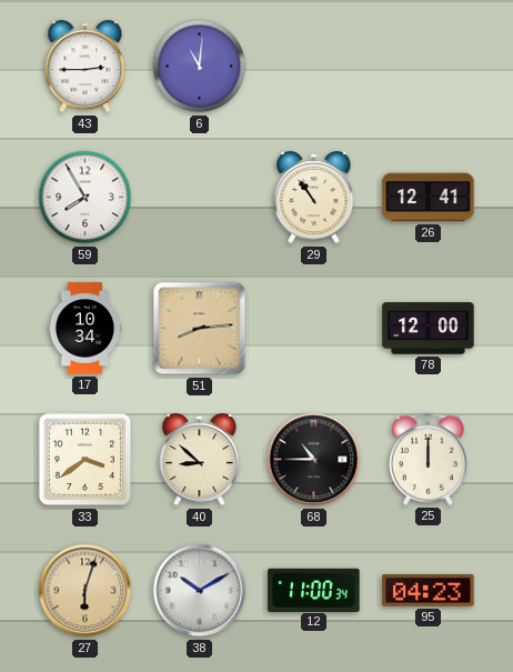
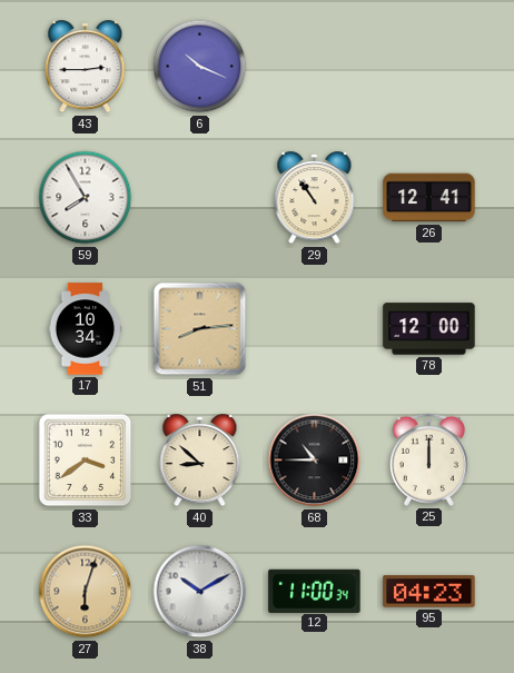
6: 11:01 -> 10:19 (200, 67)
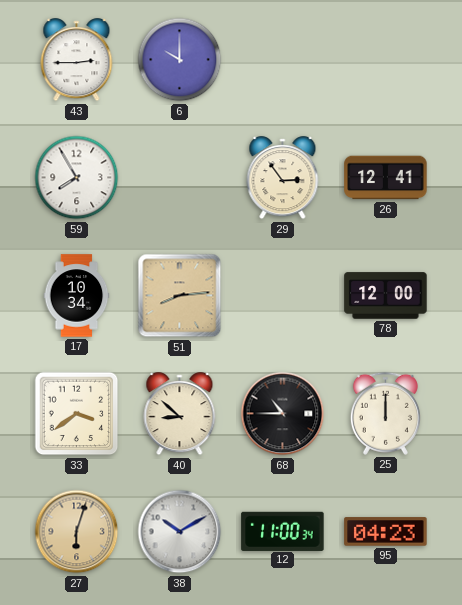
6: 10:19 -> 10:00 (180, 60)
29: 10:54 -> 2:54 (283, 178)
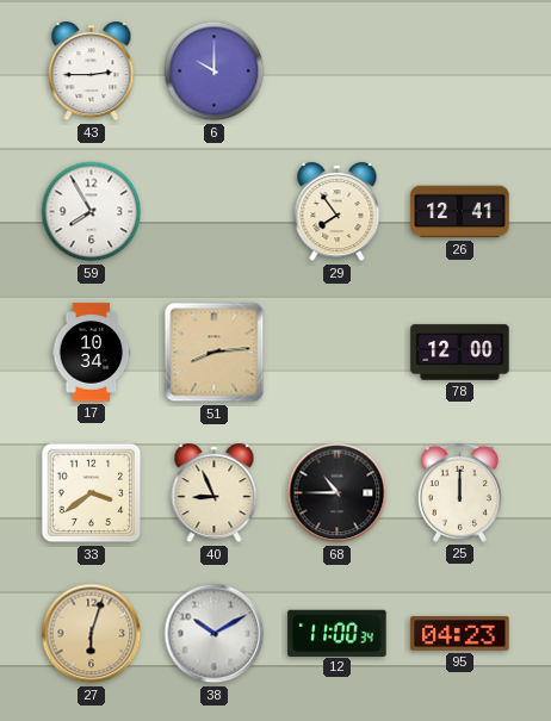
29: 2:54 -> 7:54 (338, 212)
40: 8:52 -> 8:56 (215, 493)
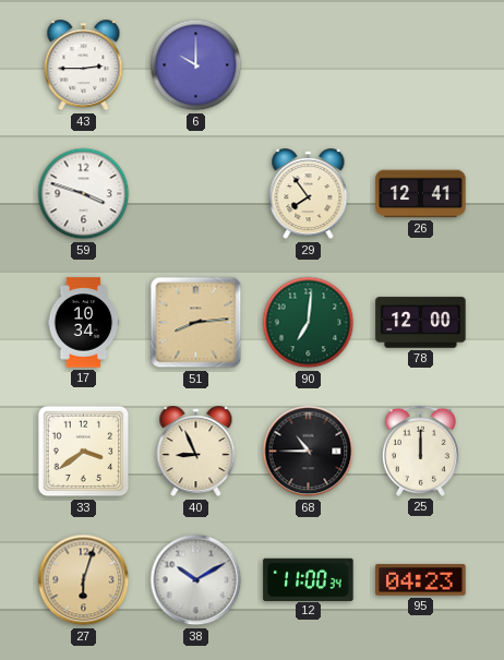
59: 7:55 -> 3:48 (84, 194)
90: none -> 7:01 (309, 323)
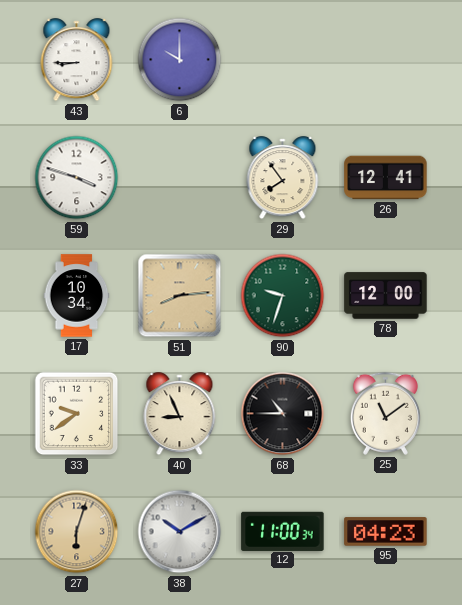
43: 2:45 -> 8:45 (77, 60)
90: 7:01 -> 9:33 (283, 296)
33: 3:39 -> 9:39 (77, 414)
25: 12:00 -> 11:09 (385, 413)
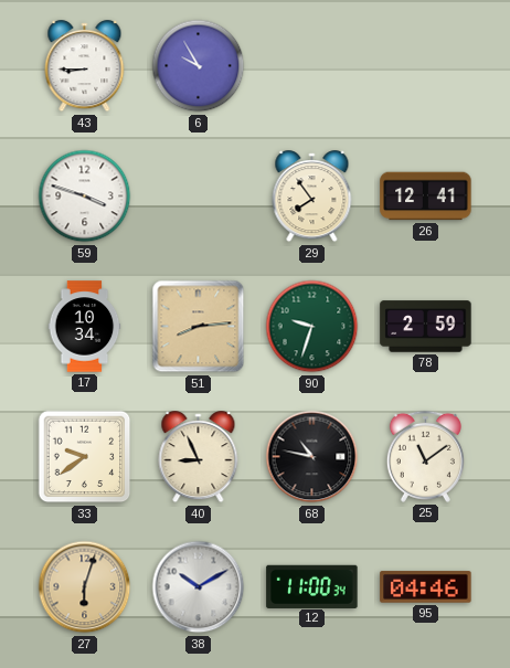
6: 10:00 -> 9:55 (199, 66)
78: 12:00 -> 2:59 (426, 327)
68: 10:45 -> 10:47 (312, 457)
95: 04:23 -> 04:46 (426, 587)
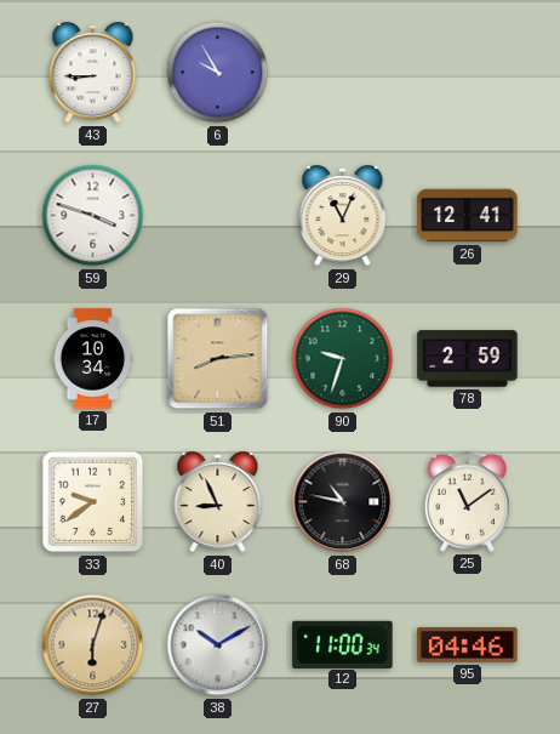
29: 7:54 -> 11:04 (343, 216)
